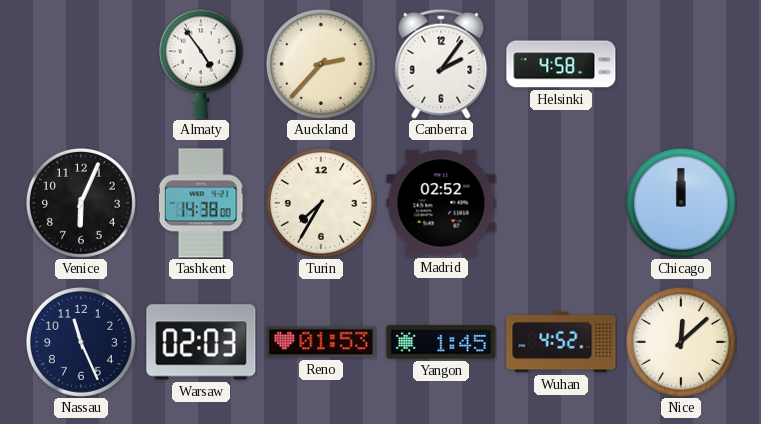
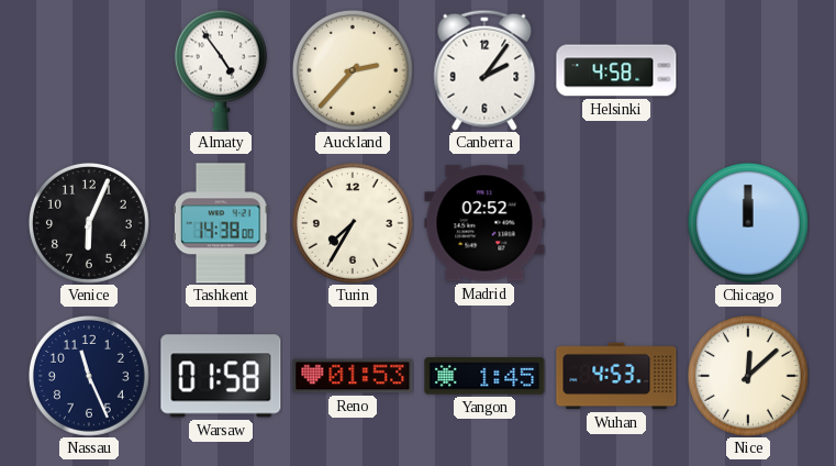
Warsaw: 02:03 -> 01:58 (221, 376)
Wuhan: 4:52 -> 4:53 (616, 376)
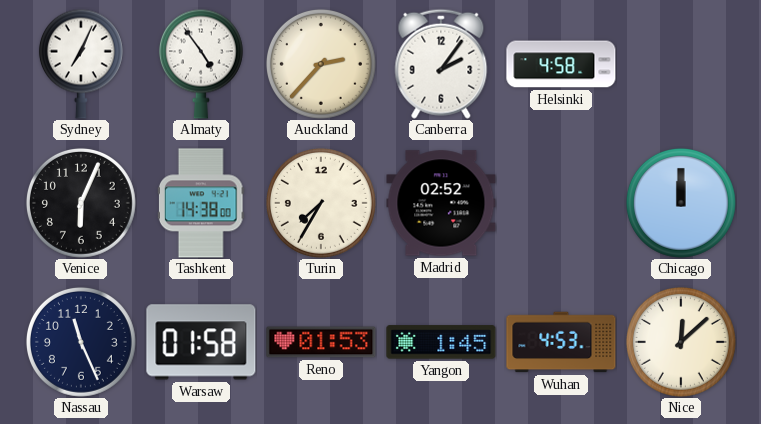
Sydney: none -> 7:04 (81, 64)
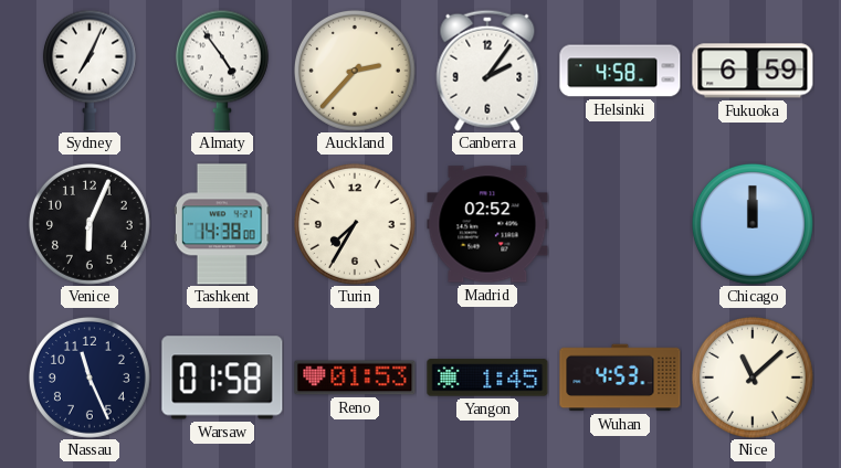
Fukuoka: none -> 6:59 (753, 71)
Nice: 12:08 -> 11:08 (753, 377)
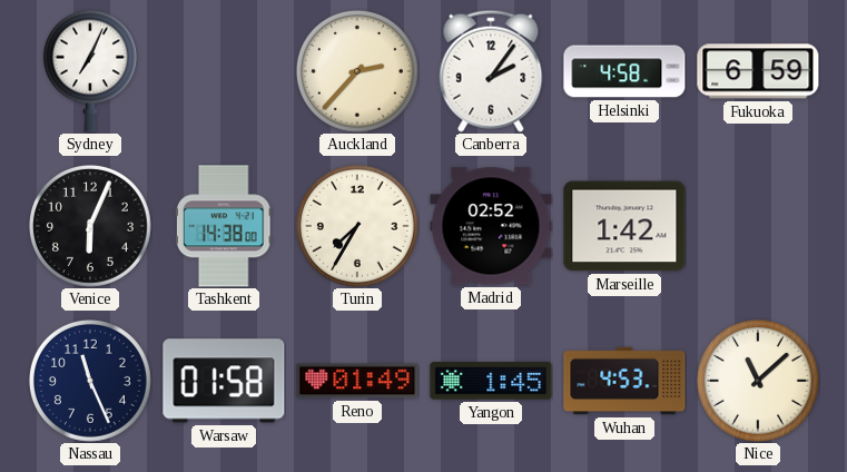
Almaty: 4:54 -> none (222, 71)
Marseille: none -> 1:42 (624, 226)
Chicago: 12:00 -> none (753, 224)
Reno: 01:53 -> 01:49 (357, 381)
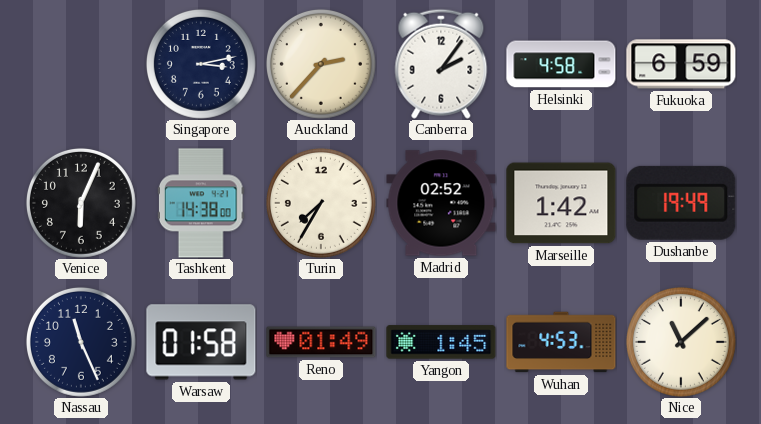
Sydney: 7:04 -> none (90, 71)
Singapore: none -> 3:13 (201, 64)
Dushanbe: none -> 19:49 (681, 203)
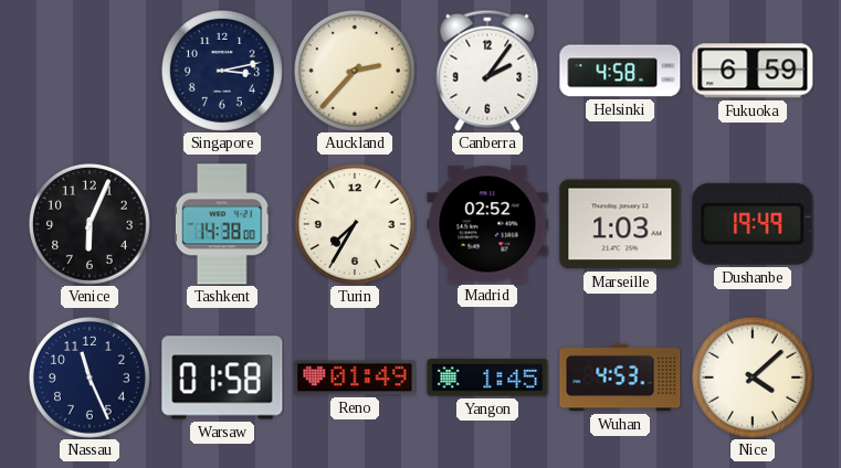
Marseille: 1:42 -> 1:03 (620, 224)
Nice: 11:08 -> 4:08 (753, 377)
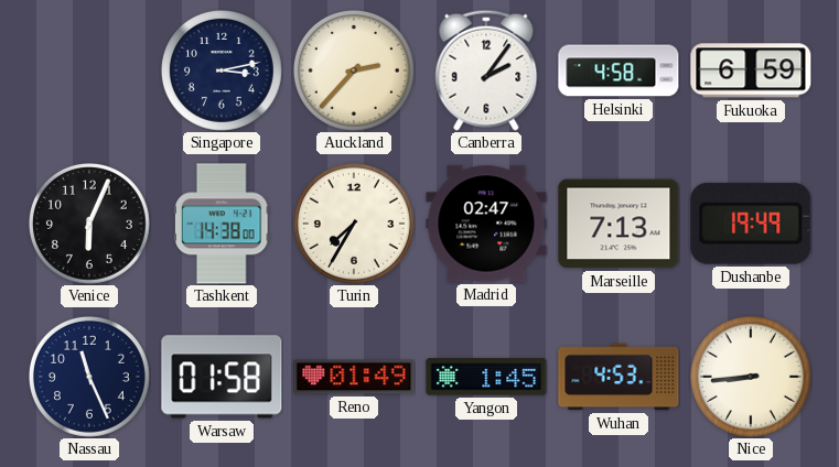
Madrid: 02:52 -> 02:47 (486, 224)
Marseille: 1:03 -> 7:13 (619, 224)
Nice: 4:08 -> 8:44 (751, 377)
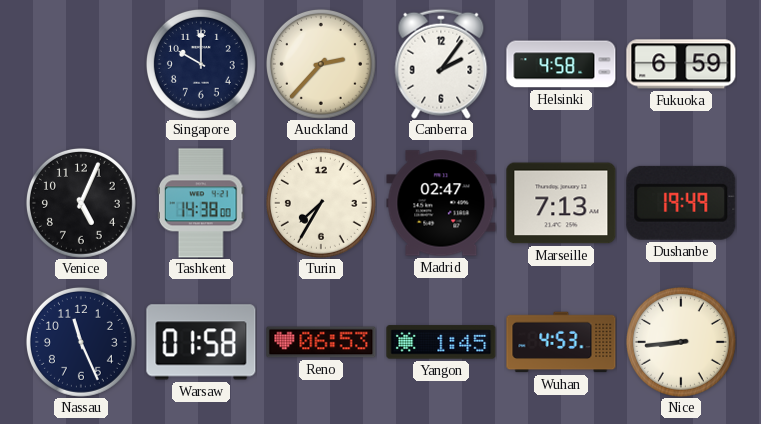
Singapore: 3:13 -> 10:00 (201, 64)
Venice: 6:04 -> 5:04 (81, 203)
Reno: 01:49 -> 06:53 (321, 342)
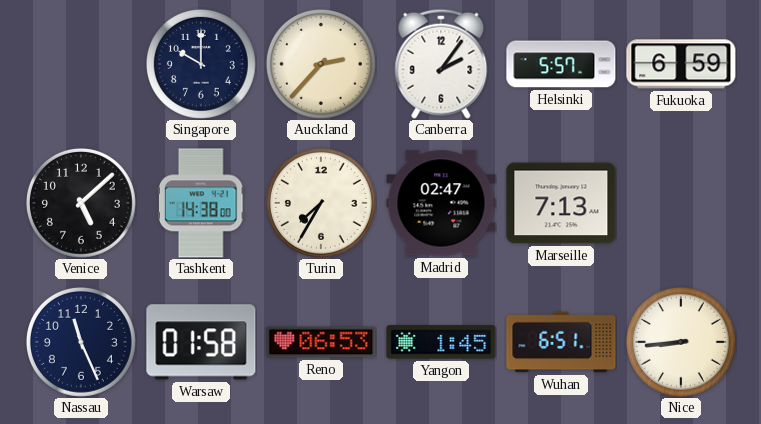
Helsinki: 4:58 -> 5:57 (561, 64)
Venice: 5:04 -> 5:08 (81, 203)
Dushanbe: 19:49 -> none (681, 203)
Wuhan: 4:53 -> 6:51 (561, 342)
